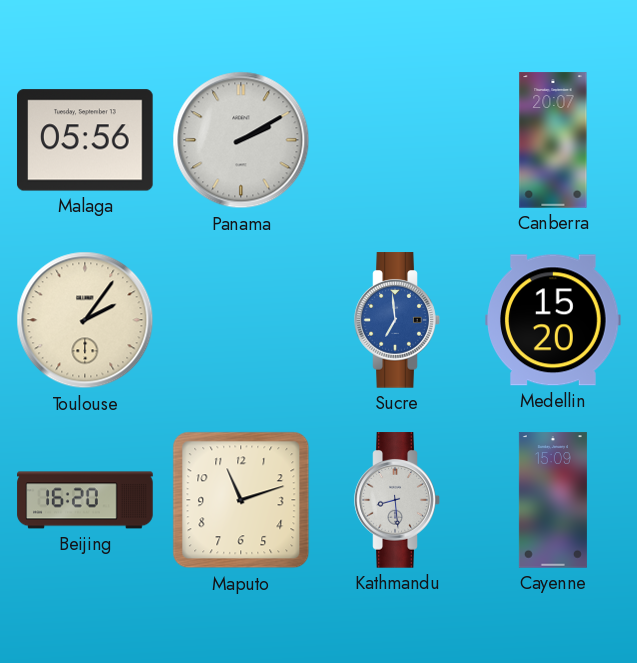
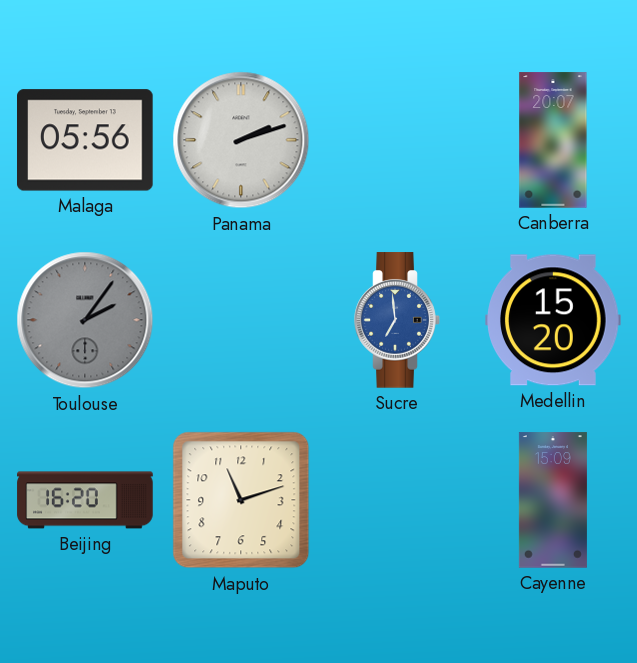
Panama: 2:10 -> 2:12 (241, 140)
Toulouse dial: cream -> grey (85, 320)
Kathmandu: 8:29 -> none (397, 500)
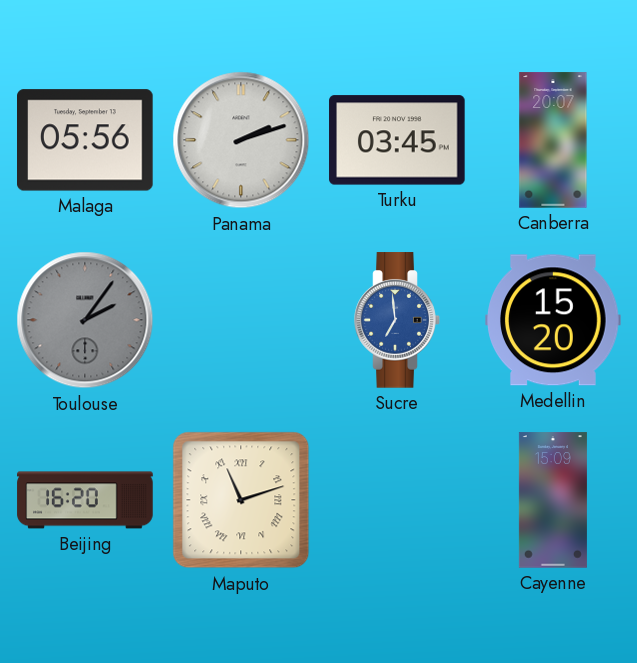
Turku: none -> 03:45 (397, 140)
Maputo numerals: Arabic -> Roman (241, 500)
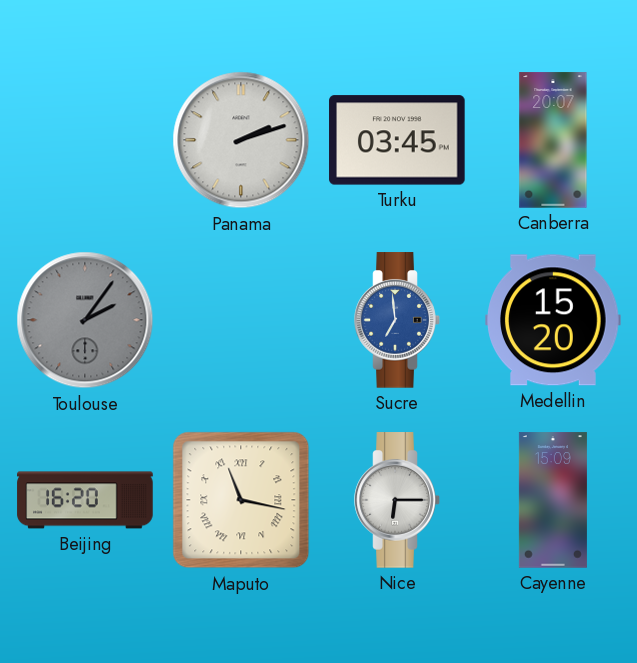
Malaga: 05:56 -> none (85, 140)
Maputo: 11:12 -> 11:17 (241, 500)
Nice: none -> 6:15 (397, 500)
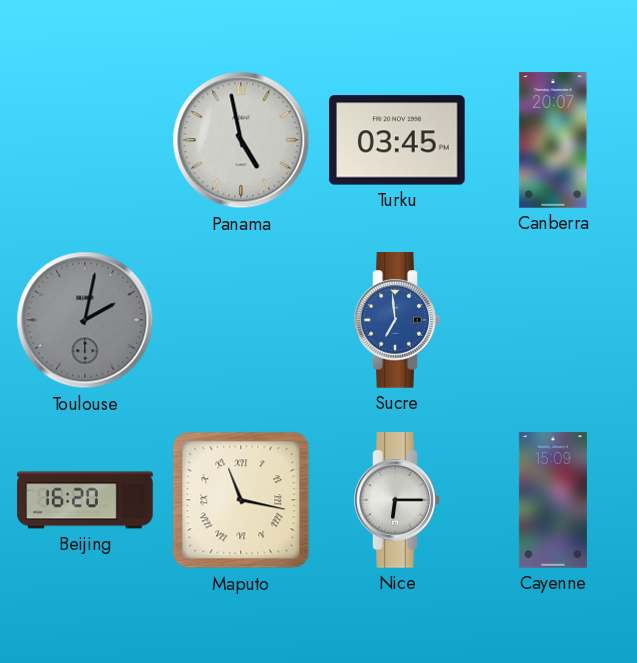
Panama: 2:12 -> 4:58 (241, 140)
Toulouse: 2:06 -> 2:02 (85, 320)
Medellin: 15:20 -> none (553, 320)
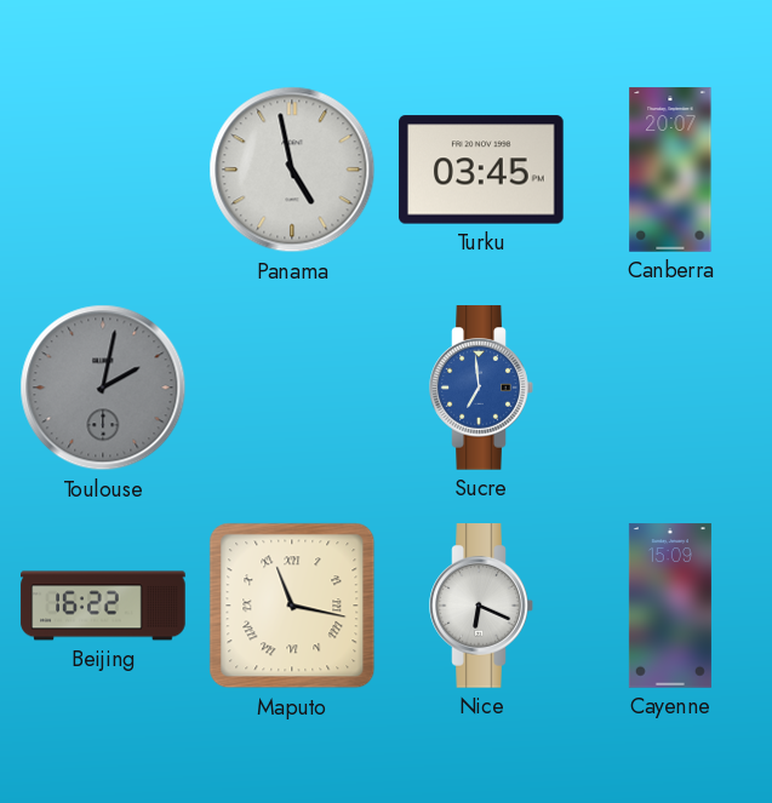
Beijing: 16:20 -> 16:22 (103, 606)
Nice: 6:15 -> 6:19 (481, 606)
